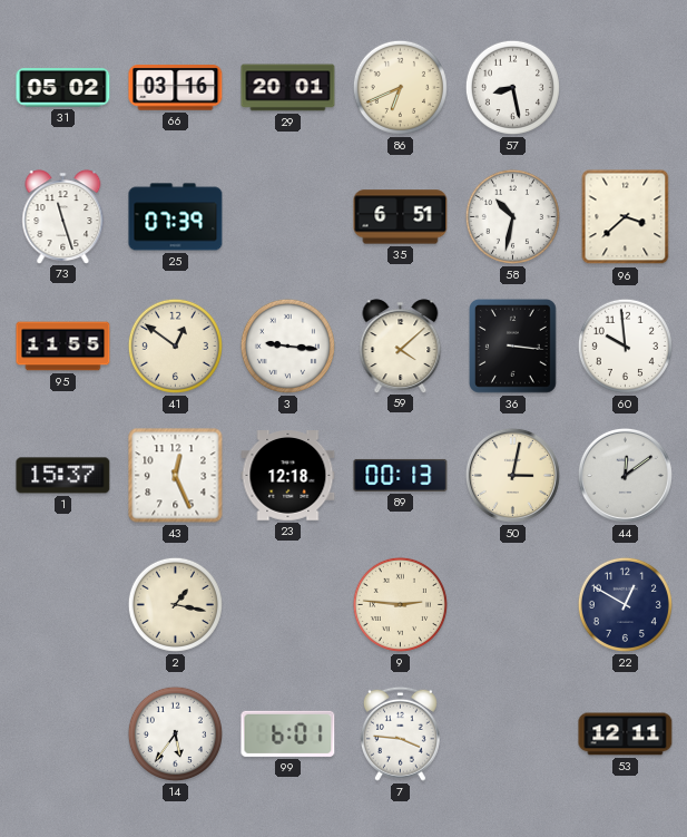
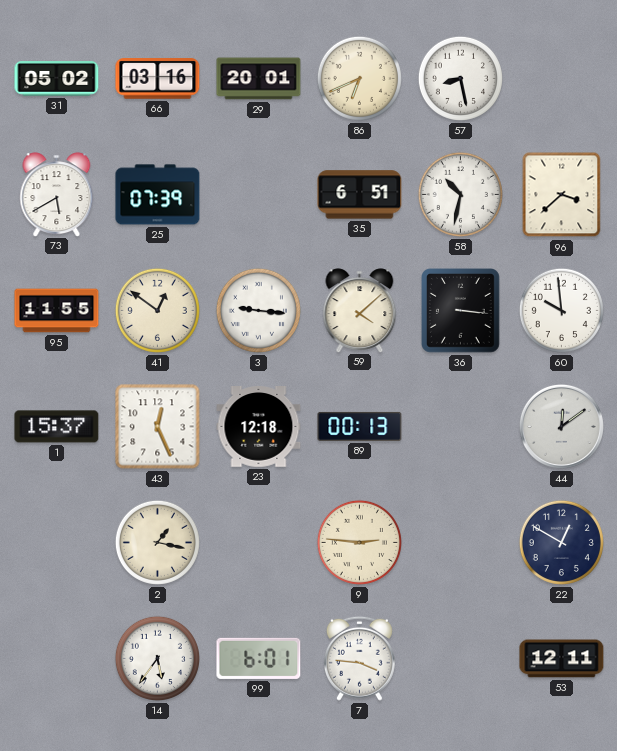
73: 11:27 -> 5:40 (57, 194)
50: 3:02 -> none (512, 475)
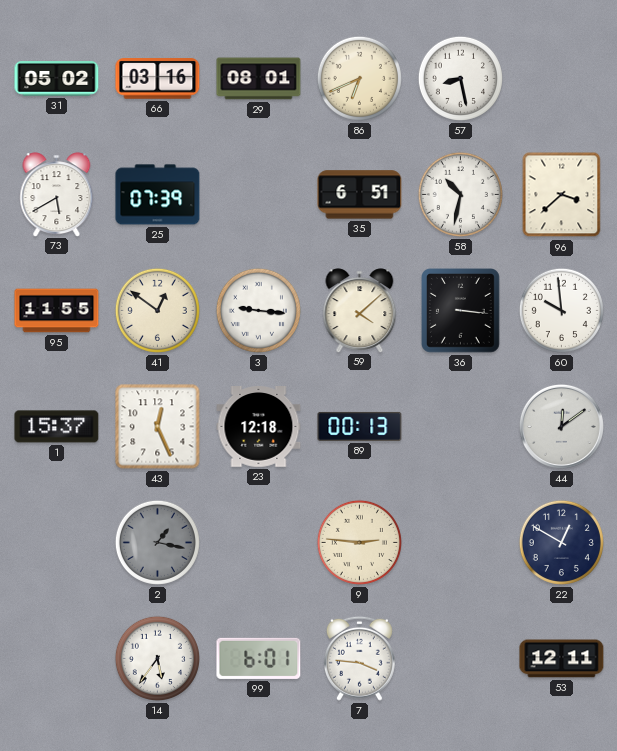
29: 20:01 -> 08:01 (259, 79)
2 dial: cream -> grey (157, 542)
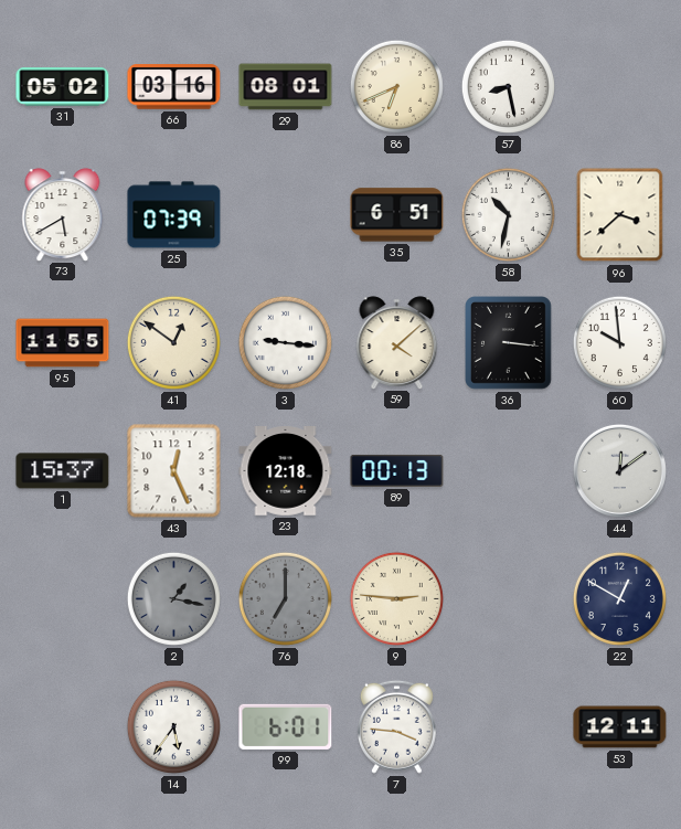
76: none -> 7:00 (285, 598)
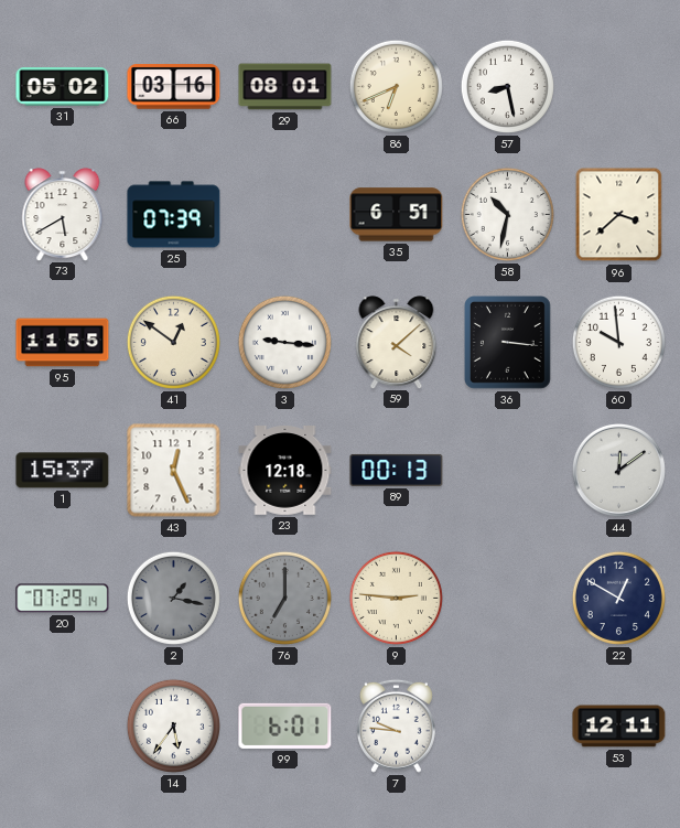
20: none -> 07:29 (63, 599)
7: 3:46 -> 9:46 (396, 725)
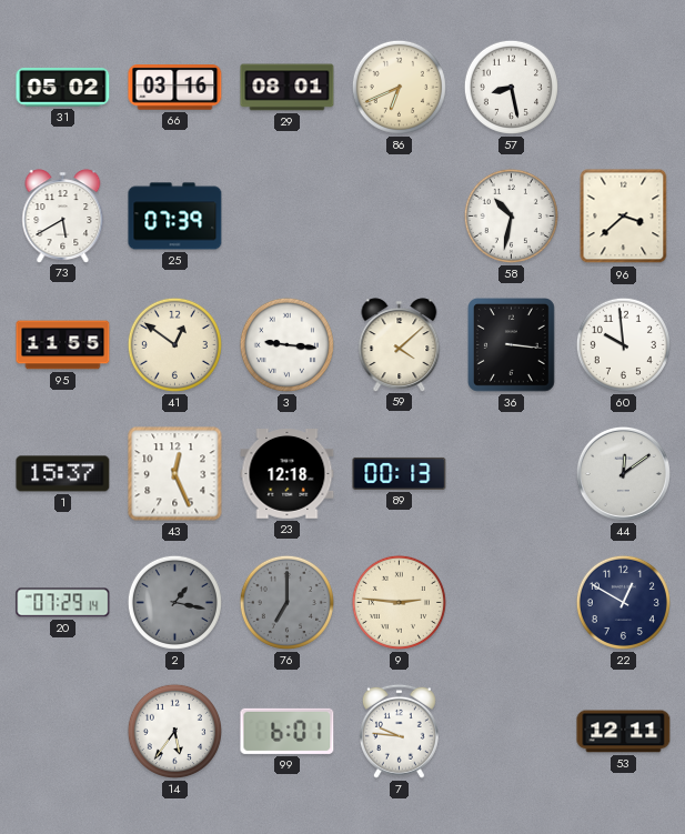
35: 6:51 -> none (397, 215)
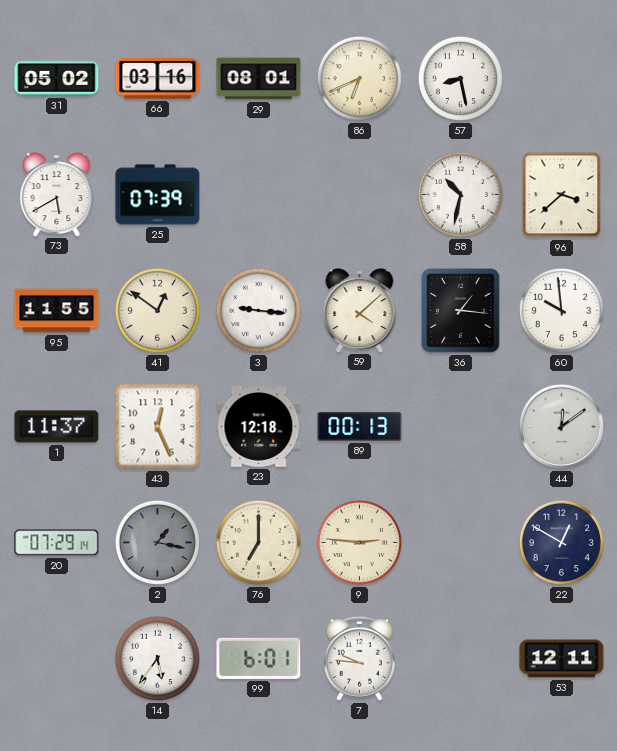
36: 3:16 -> 1:16 (461, 311)
1: 15:37 -> 11:37 (57, 427)
76 dial: grey -> cream (258, 542)
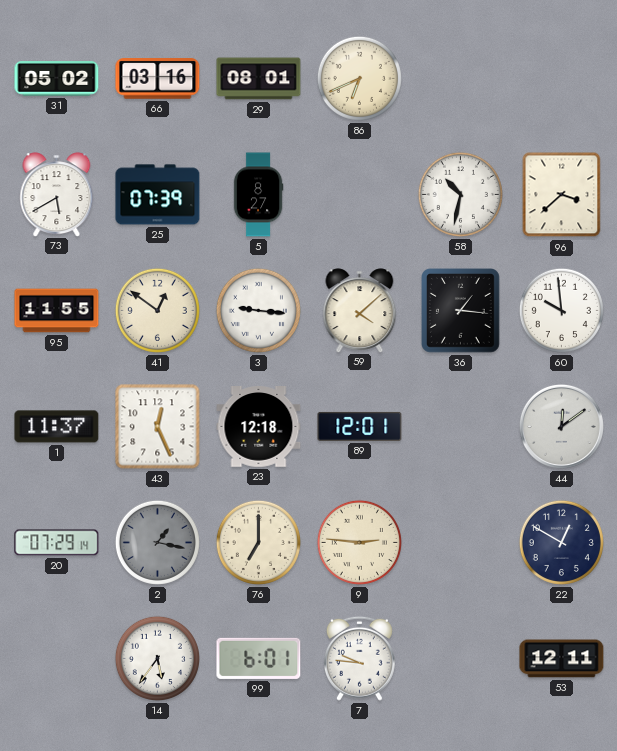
57: 8:28 -> none (460, 78)
5: none -> 8:27 (258, 195)
89: 00:13 -> 12:01 (360, 426)
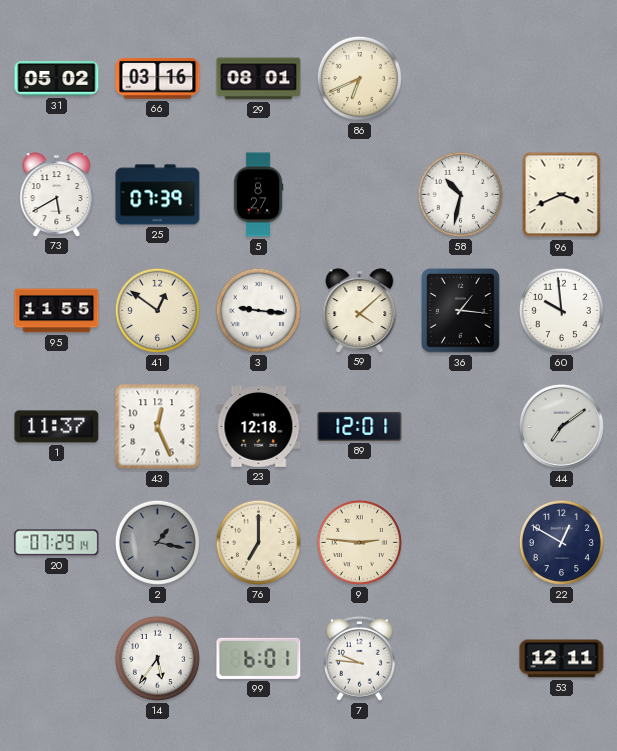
96: 3:38 -> 3:41 (562, 195)
44: 12:09 -> 7:09 (561, 426)
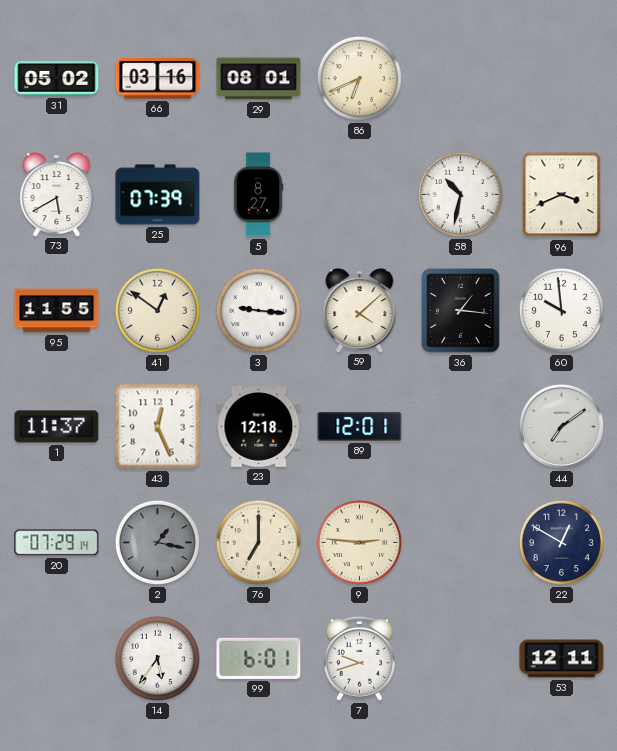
7: 9:46 -> 9:42 (359, 658)
